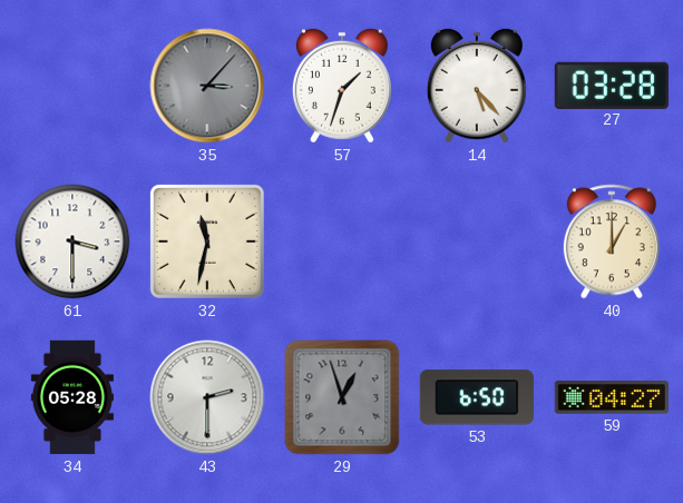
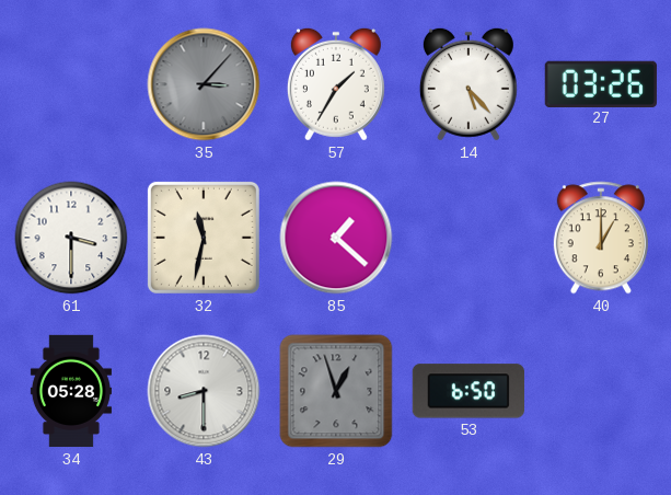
57: 1:33 -> 1:35 (336, 84)
27: 03:28 -> 03:26 (601, 83)
85: none -> 1:22 (336, 238)
43: 2:30 -> 8:30 (204, 391)
59: 04:27 -> none (611, 397)
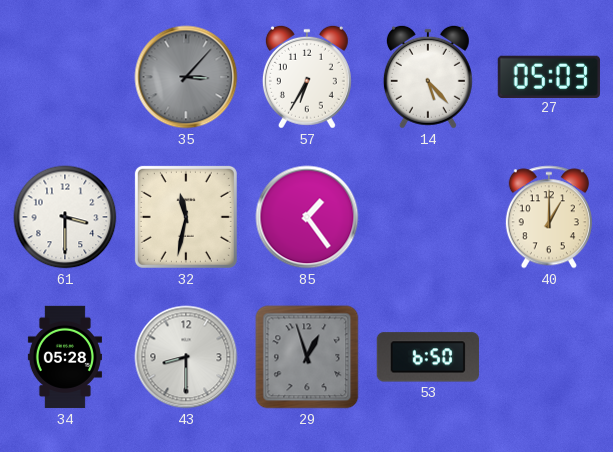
57: 1:35 -> 6:35 (307, 77)
27: 03:26 -> 05:03 (549, 76)
85: 1:22 -> 1:24 (307, 217)
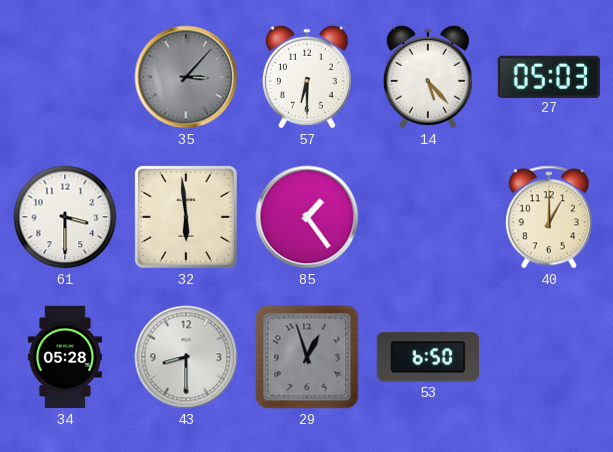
57: 6:35 -> 6:30 (307, 77)
32: 11:32 -> 5:59 (186, 217)
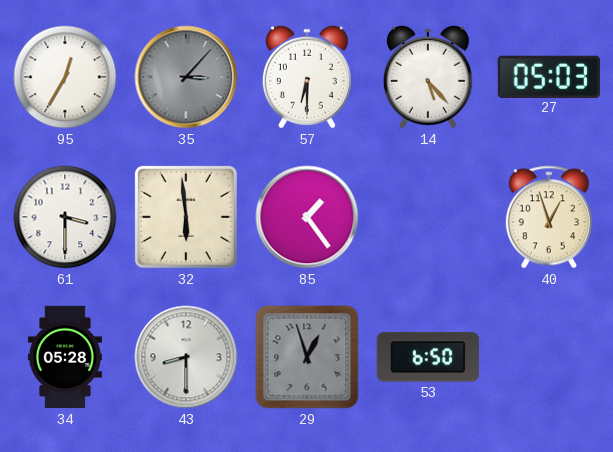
95: none -> 12:35 (65, 77)
40: 1:00 -> 12:57 (549, 217)
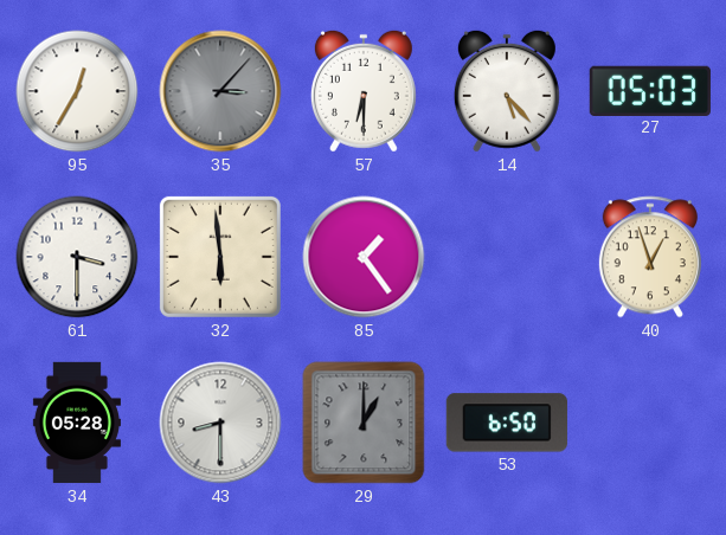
29: 12:57 -> 1:00 (364, 423)
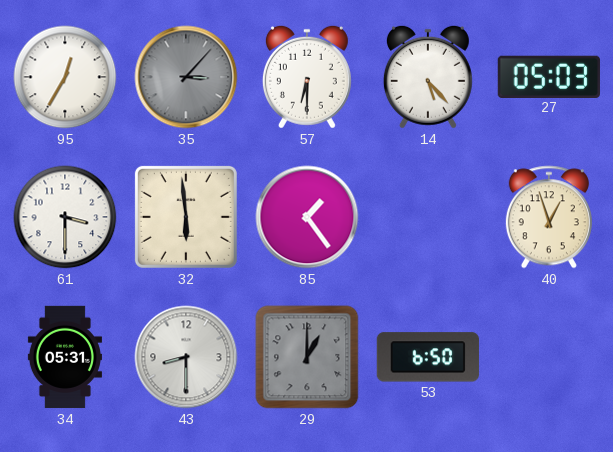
34: 05:28 -> 05:31 (65, 357)
